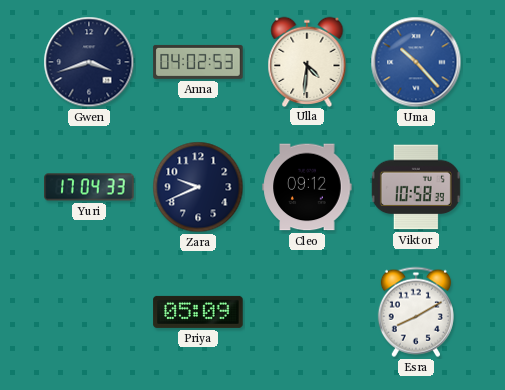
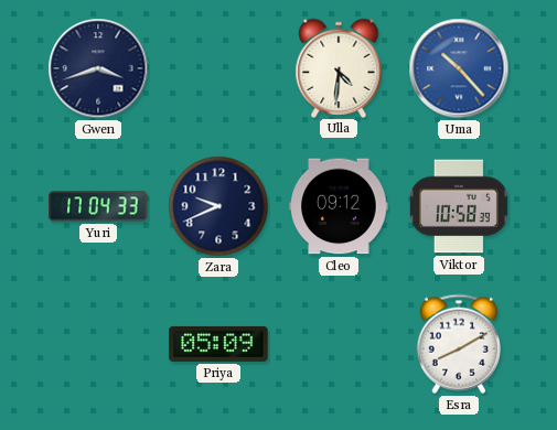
Anna: 04:02 -> none (198, 62)
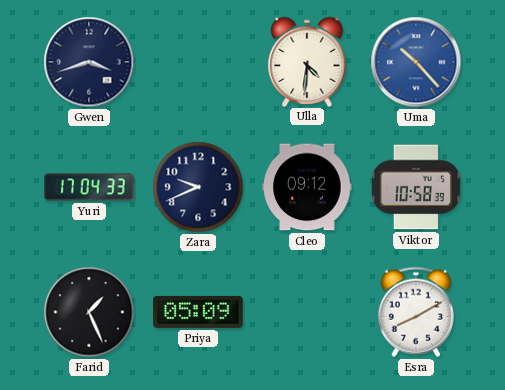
Farid: none -> 1:26 (89, 312)
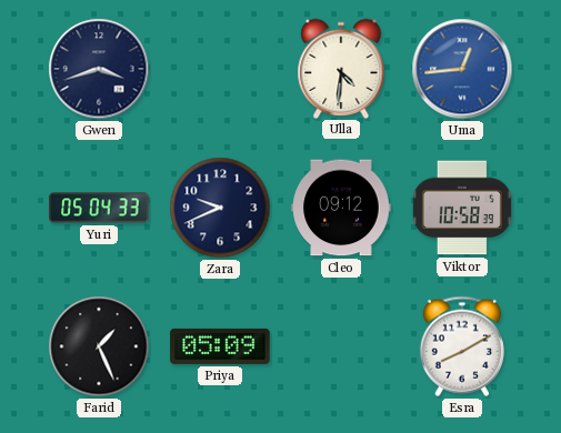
Uma: 10:23 -> 12:44 (462, 69)
Yuri: 17:04 -> 05:04 (99, 208)
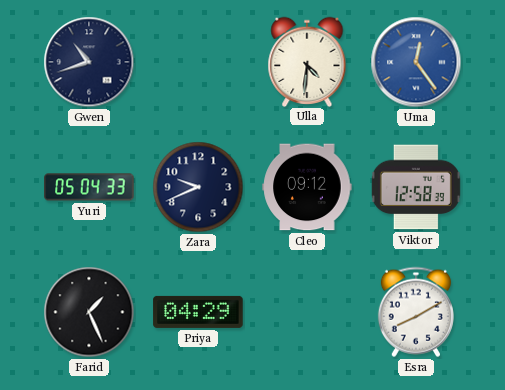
Gwen: 3:42 -> 10:42 (89, 62)
Uma: 12:44 -> 12:24 (416, 62)
Viktor: 10:58 -> 12:58 (416, 187)
Priya: 05:09 -> 04:29 (198, 312)
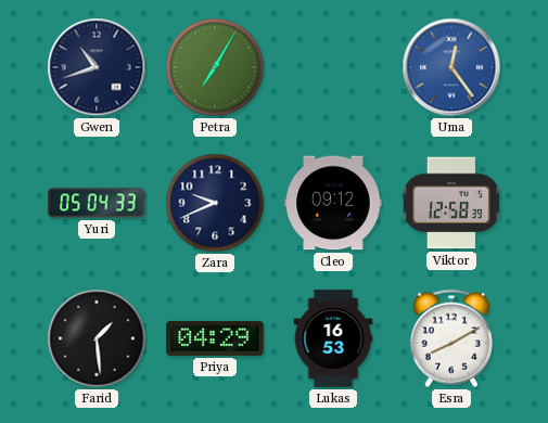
Petra: none -> 7:05 (215, 67)
Ulla: 4:31 -> none (307, 61)
Farid: 1:26 -> 1:29 (97, 338)
Lukas: none -> 16:53 (333, 338)
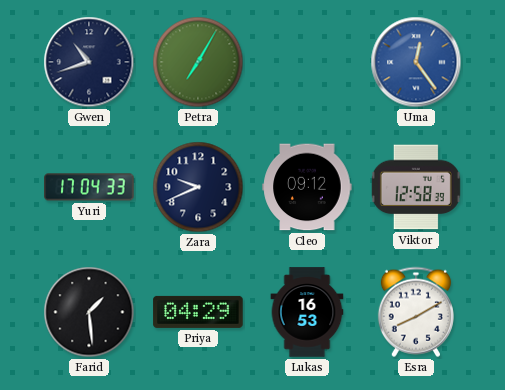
Yuri: 05:04 -> 17:04 (89, 187)
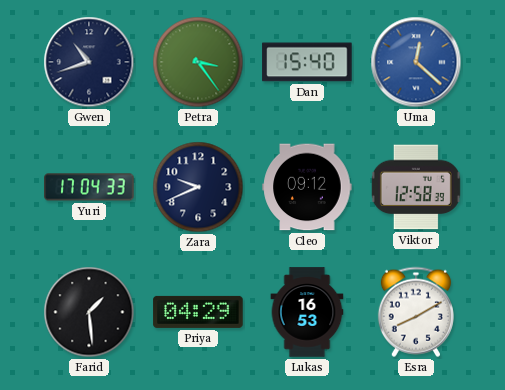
Petra: 7:05 -> 3:24 (198, 62)
Dan: none -> 15:40 (307, 62)
Uma: 12:24 -> 12:22 (416, 62)
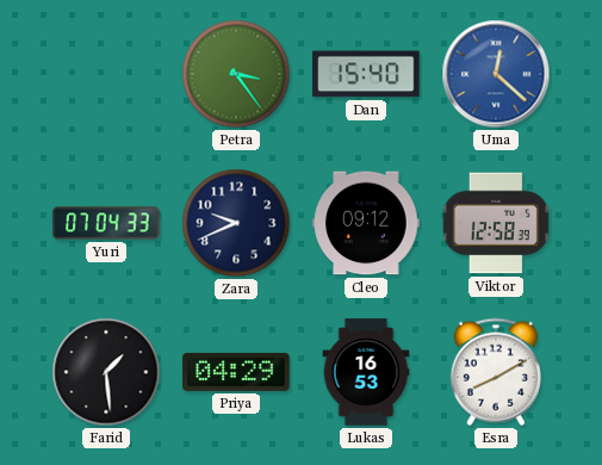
Gwen: 10:42 -> none (89, 62)
Yuri: 17:04 -> 07:04 (106, 223)
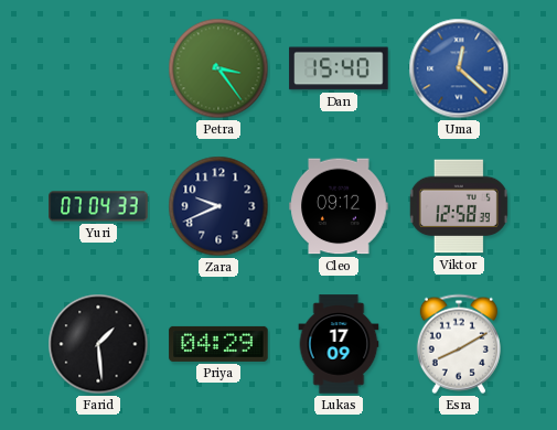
Lukas: 16:53 -> 17:09 (339, 344)
